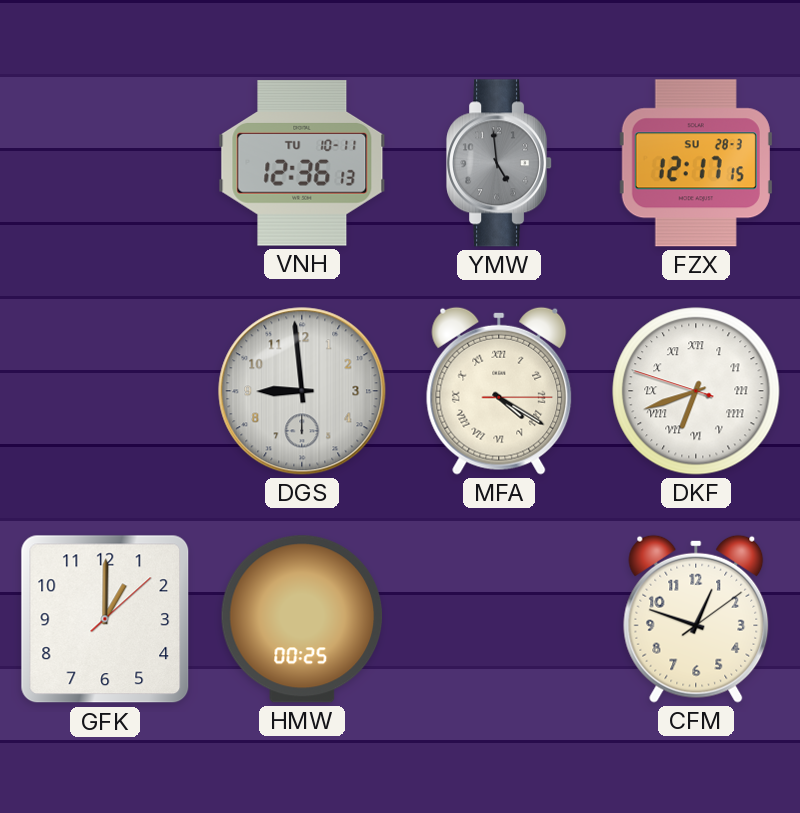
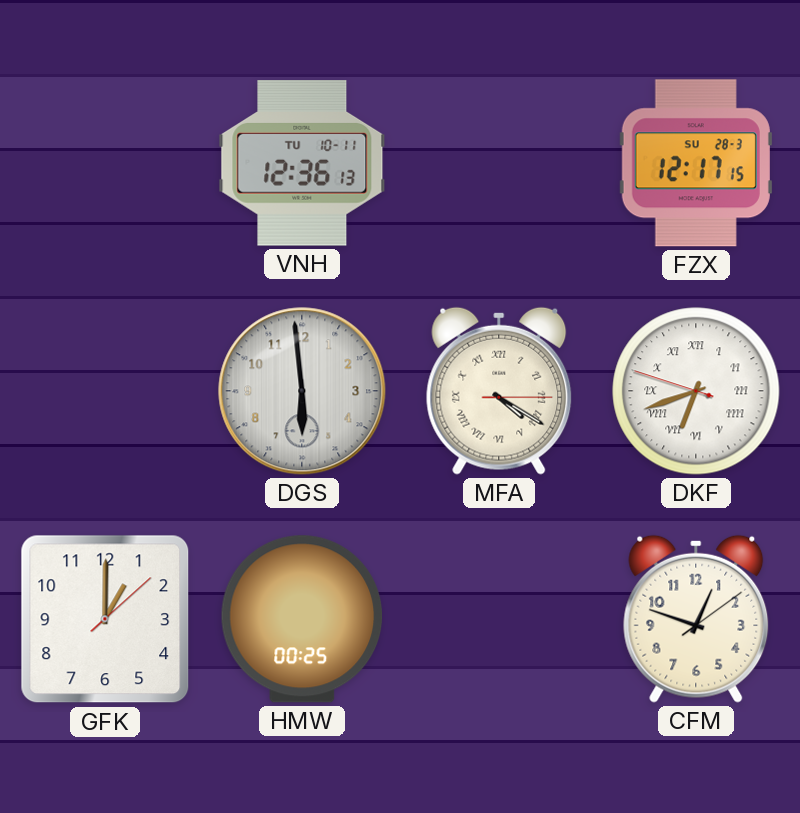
YMW: 4:59 -> none (500, 163)
DGS: 8:59 -> 5:59 (302, 391)
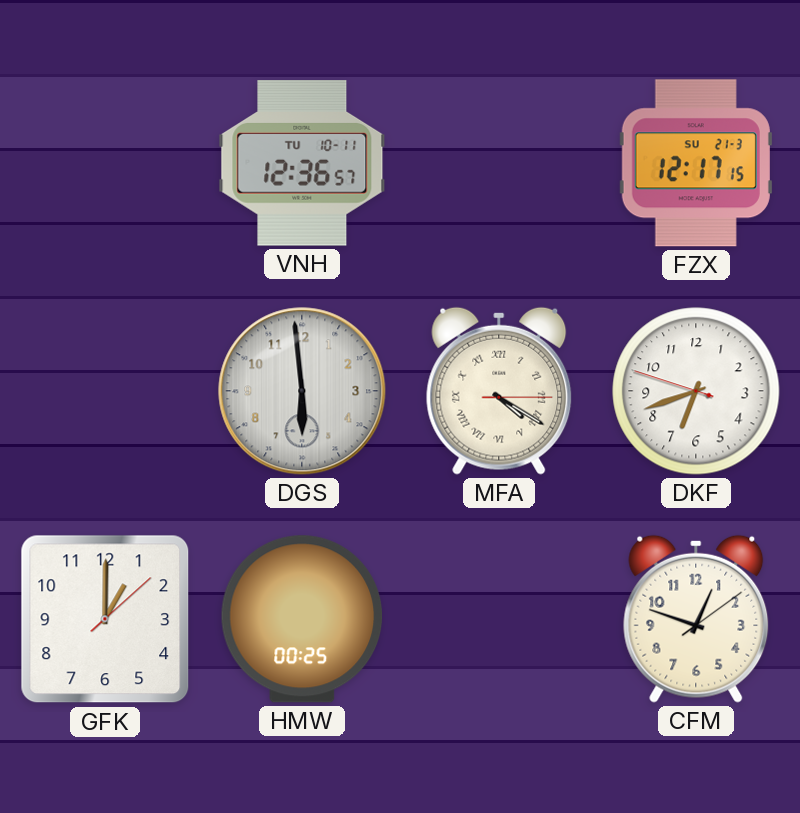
VNH: 12:36:13 -> 12:36:57 (302, 163)
FZX date: SU 28-3 -> SU 21-3 (696, 163)
DKF numerals: Roman -> Arabic (696, 391)
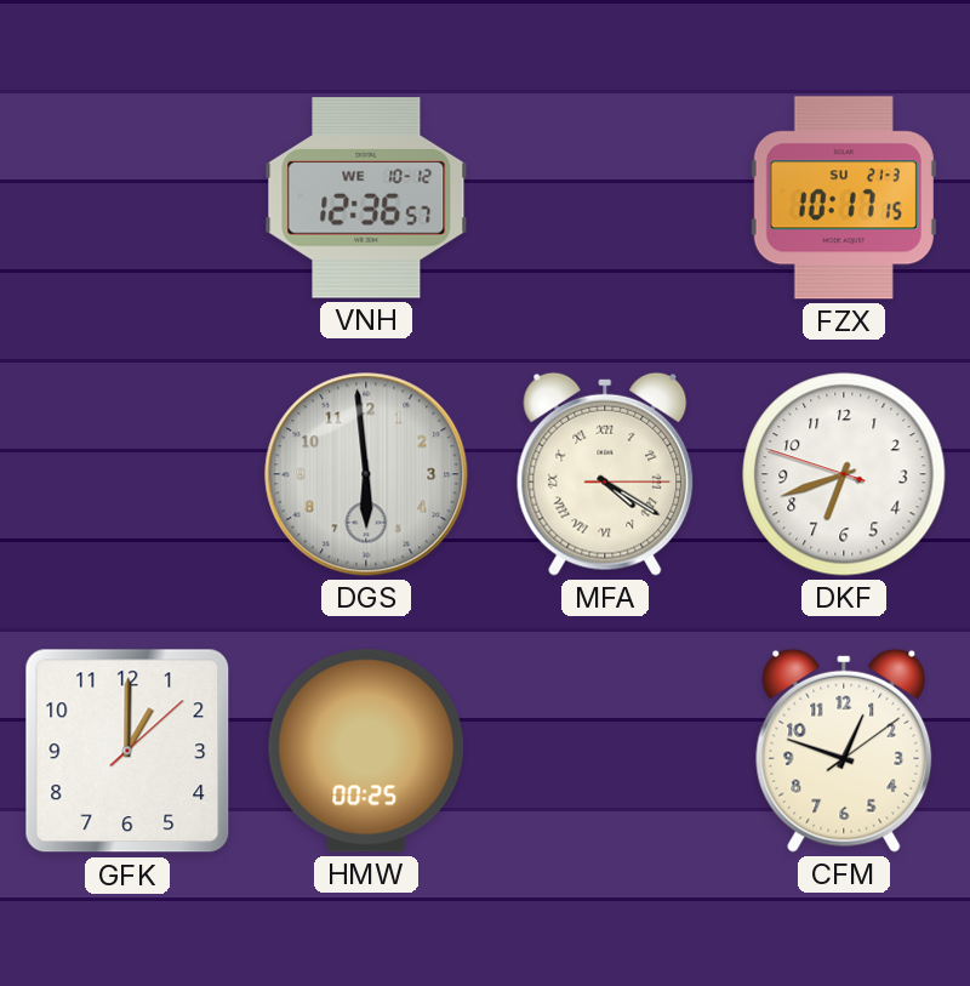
VNH date: TU 10-11 -> WE 10-12 (366, 198)
FZX: 12:17 -> 10:17 (844, 198)
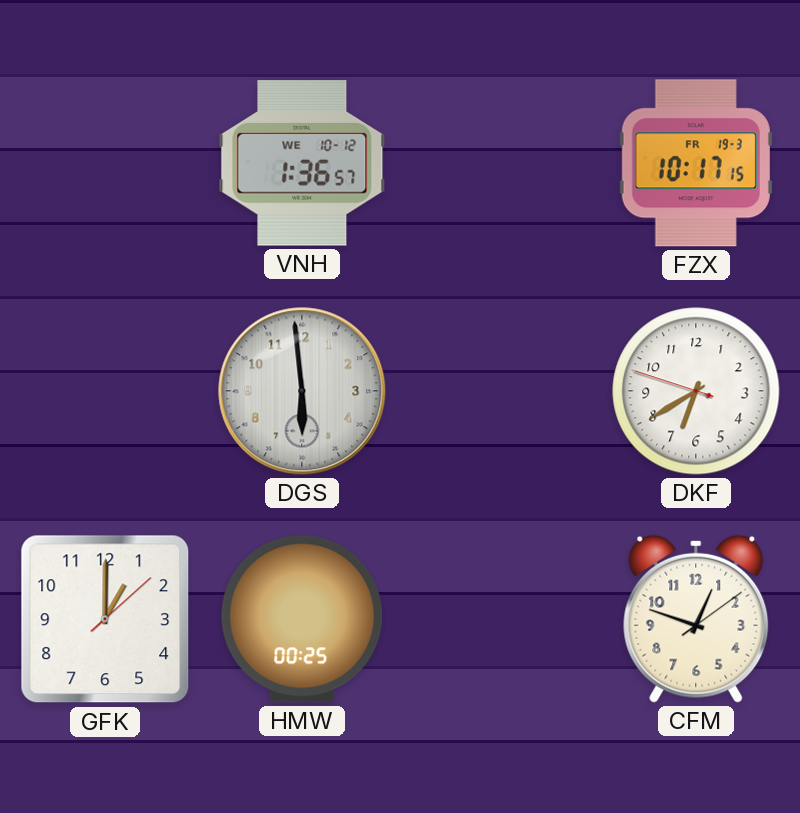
VNH: 12:36 -> 1:36 (302, 163)
FZX date: SU 21-3 -> FR 19-3 (696, 163)
MFA: 4:20 -> none (605, 474)
DKF: 6:41 -> 6:39 (696, 391)
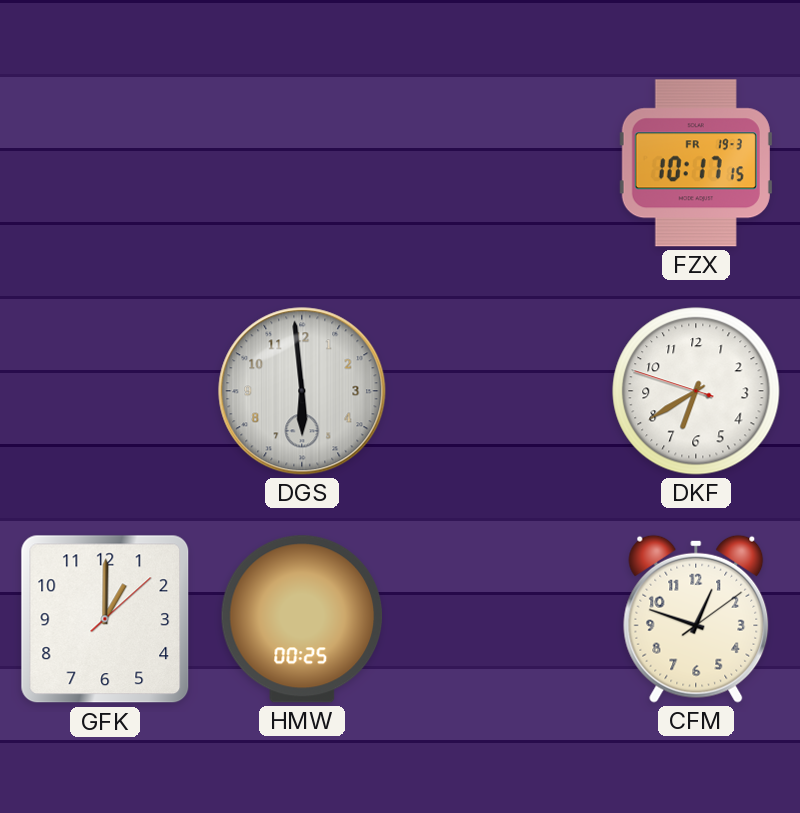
VNH: 1:36 -> none (302, 163)
